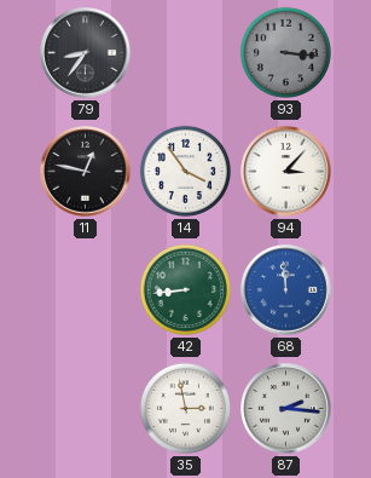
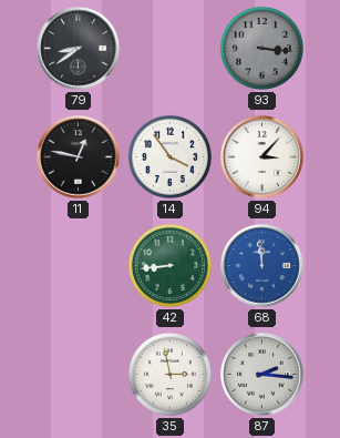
79: 8:36 -> 8:39 (79, 49)
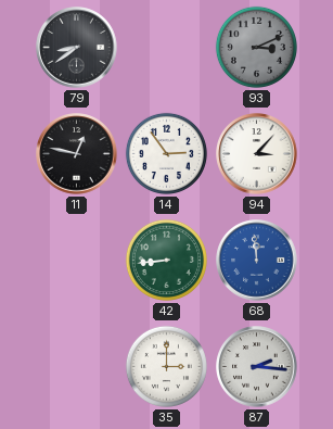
93: 3:16 -> 3:11 (256, 47)
14: 3:54 -> 2:54 (166, 153)
35: 2:58 -> 3:00 (166, 366)
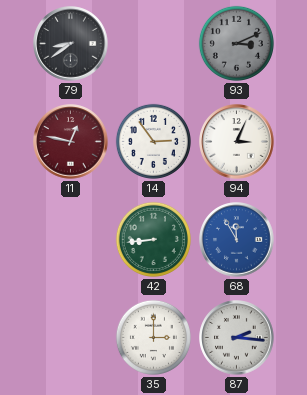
11 dial: black -> burgundy (71, 142)
94: 3:07 -> 3:04 (237, 142)
68: 11:59 -> 11:55 (237, 240)
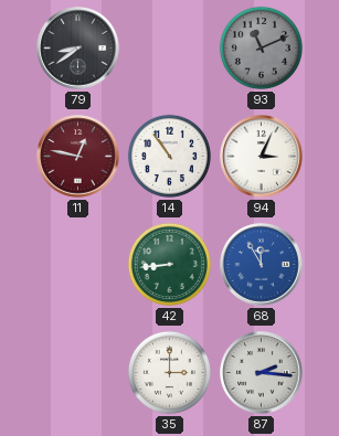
93: 3:11 -> 11:11 (261, 47)
14: 2:54 -> 10:54 (169, 156)
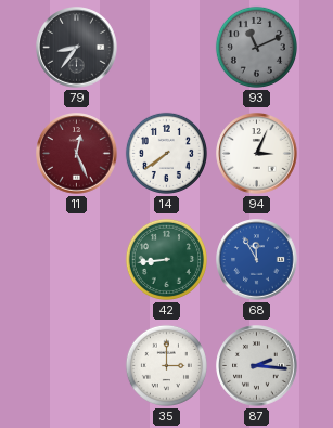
79: 8:39 -> 8:36 (77, 48)
11: 12:47 -> 12:26 (77, 154)
14: 10:54 -> 7:39 (166, 153)
